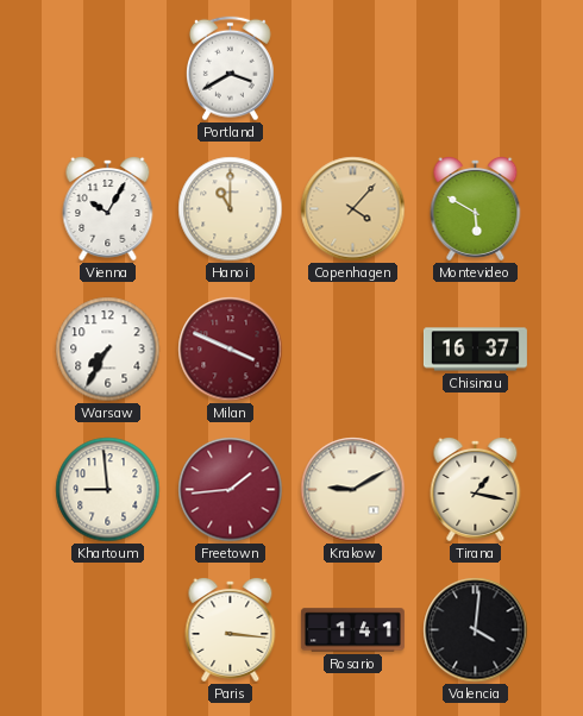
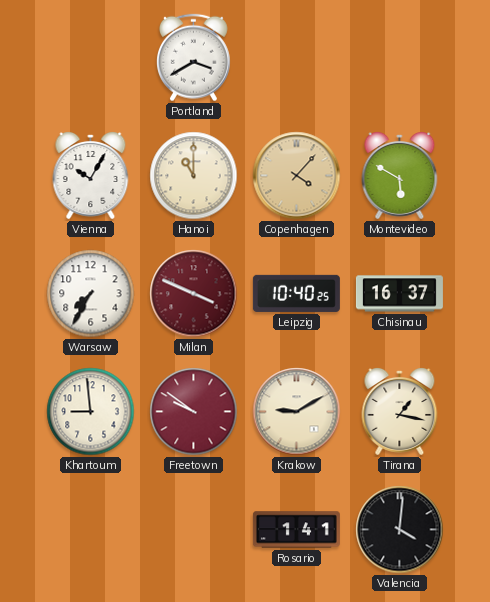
Leipzig: none -> 10:40 (296, 293)
Freetown: 1:44 -> 9:51 (194, 412)
Paris: 3:16 -> none (231, 630)
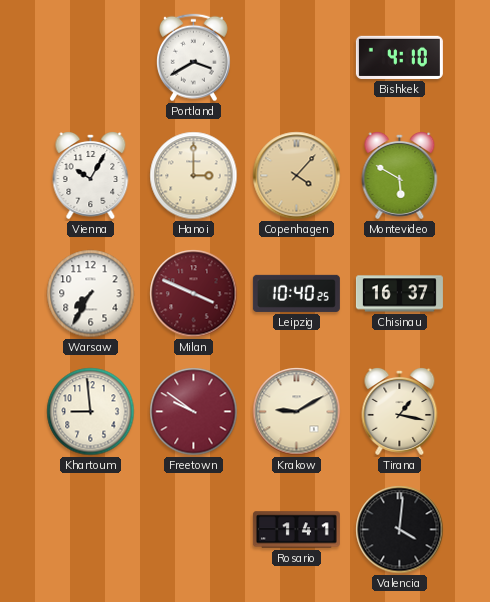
Bishkek: none -> 4:10 (399, 57)
Hanoi: 11:00 -> 3:00 (194, 176)
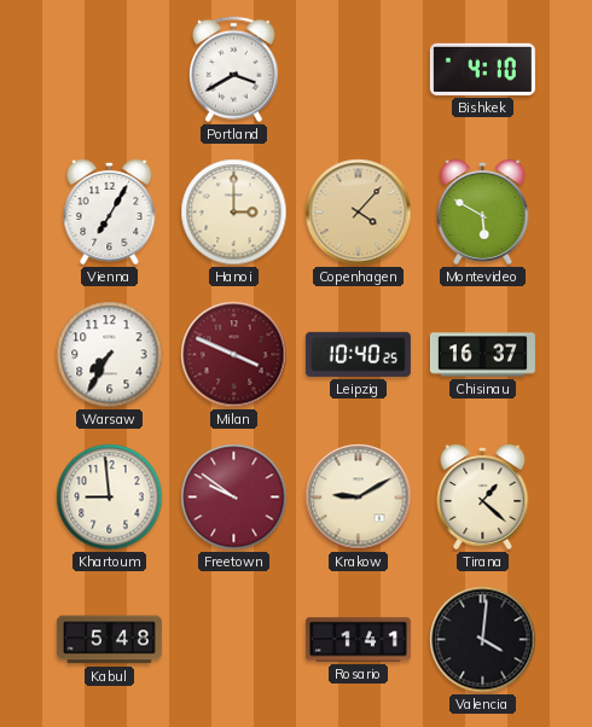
Vienna: 10:05 -> 7:05 (110, 213)
Tirana: 1:17 -> 1:22 (483, 498)
Kabul: none -> 5:48 (109, 640)
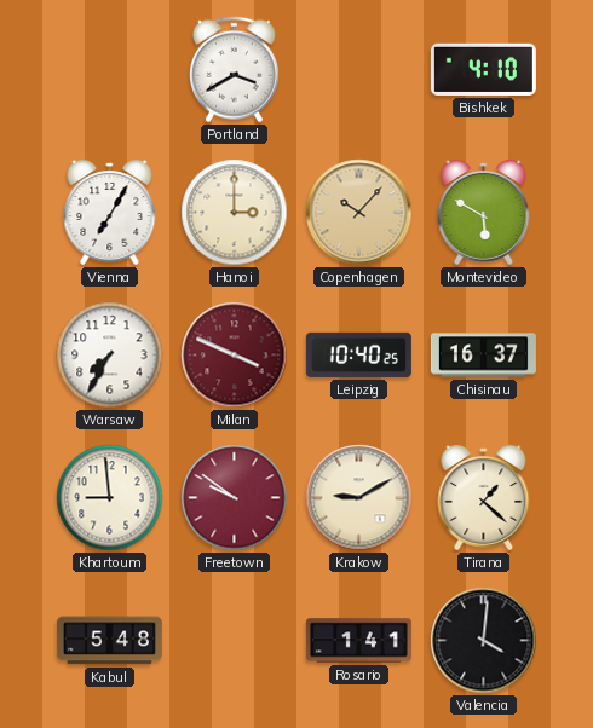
Copenhagen: 4:07 -> 10:07 (359, 213)
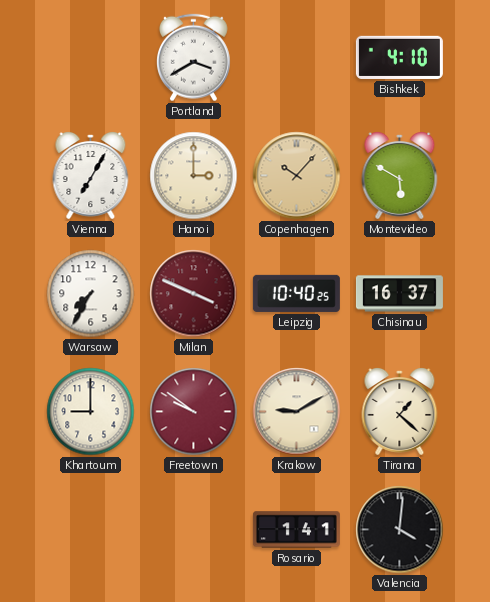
Khartoum: 8:59 -> 9:00 (91, 412)
Kabul: 5:48 -> none (109, 641)
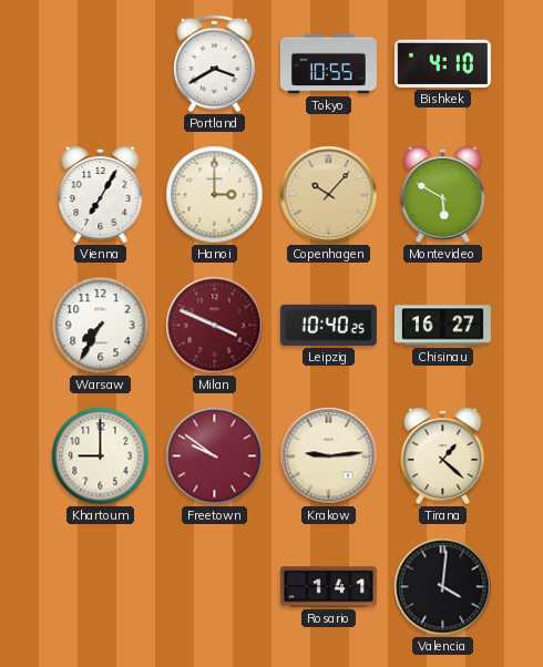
Tokyo: none -> 10:55 (328, 64)
Chisinau: 16:37 -> 16:27 (442, 326)
Krakow: 9:10 -> 9:14 (329, 456)
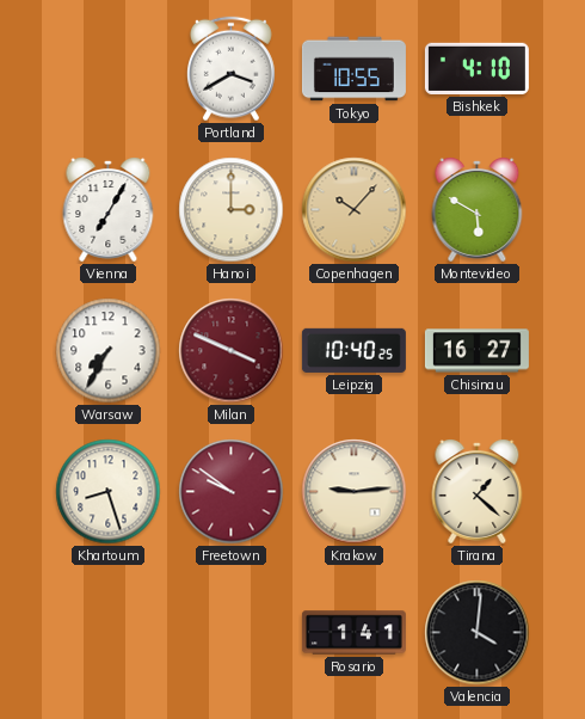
Khartoum: 9:00 -> 8:27 (109, 492)
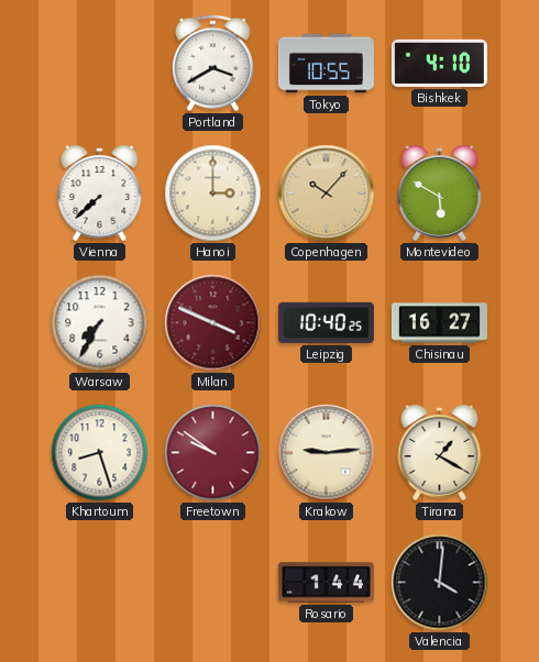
Vienna: 7:05 -> 7:38 (100, 194)
Tirana: 1:22 -> 1:20 (440, 453)
Rosario: 1:41 -> 1:44 (326, 583)
